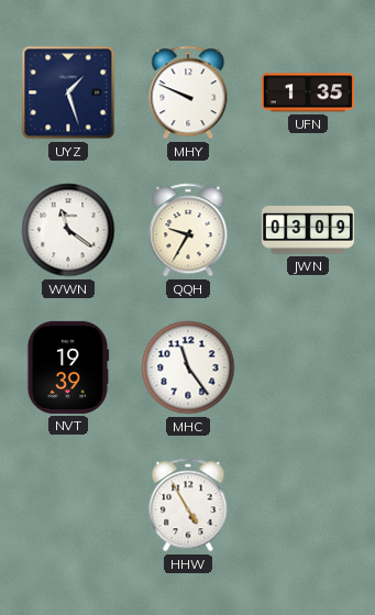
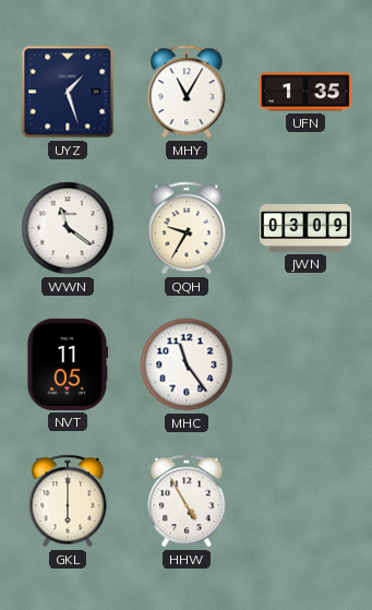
MHY: 9:49 -> 11:05 (187, 92)
NVT: 19:39 -> 11:05 (68, 364)
GKL: none -> 6:00 (68, 501)
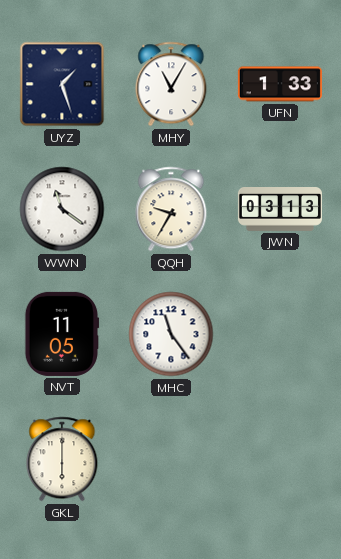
UFN: 1:35 -> 1:33 (280, 84)
JWN: 03:09 -> 03:13 (280, 210)
HHW: 4:55 -> none (187, 501)
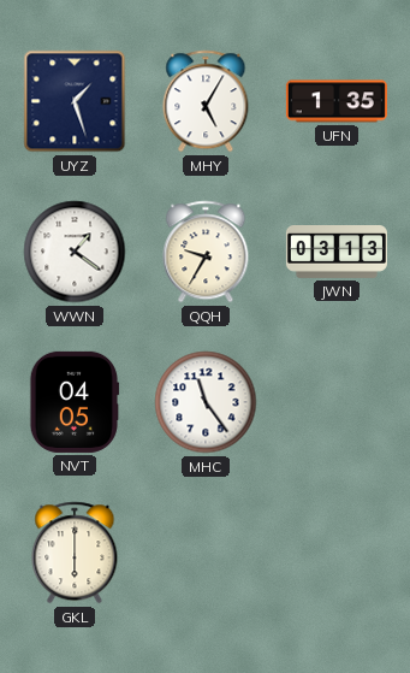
MHY: 11:05 -> 5:05 (206, 101)
UFN: 1:33 -> 1:35 (337, 101)
WWN: 11:21 -> 1:21 (75, 252)
NVT: 11:05 -> 04:05 (75, 402)
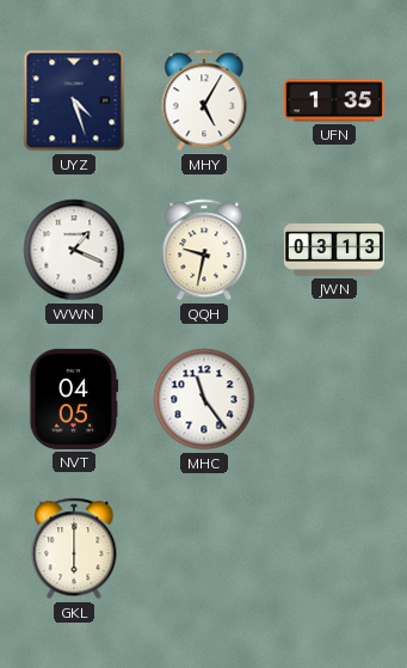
UYZ: 1:27 -> 4:27 (74, 100)
WWN: 1:21 -> 1:19 (74, 250)
QQH: 9:35 -> 9:32 (204, 250)
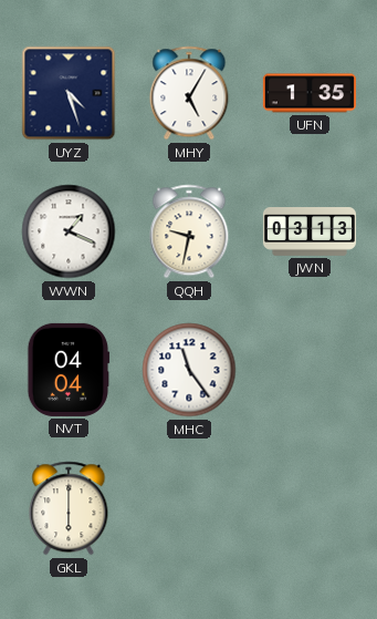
NVT: 04:05 -> 04:04 (69, 370)
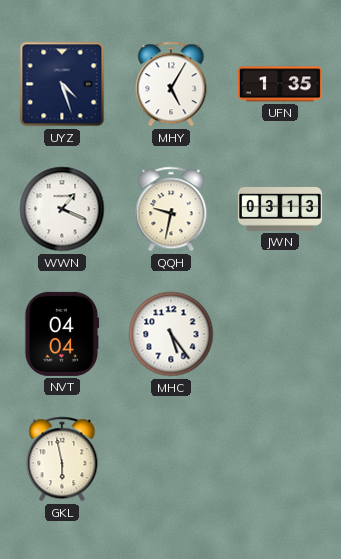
MHC: 11:24 -> 5:24 (171, 334)
GKL: 6:00 -> 5:58 (62, 459)
